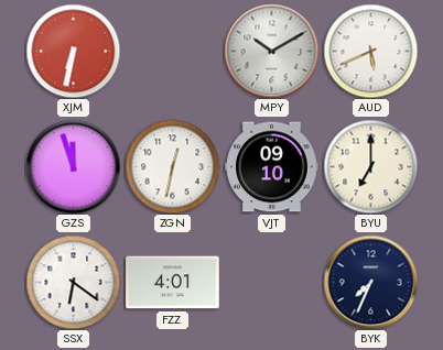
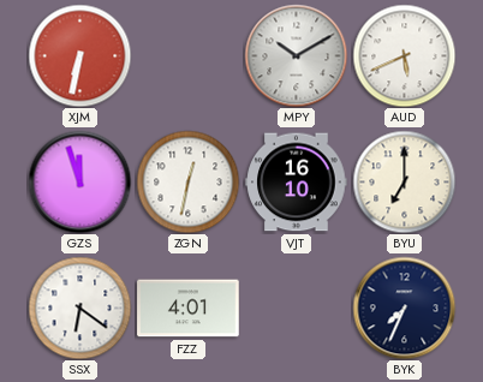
VJT: 09:10 -> 16:10 (297, 183)
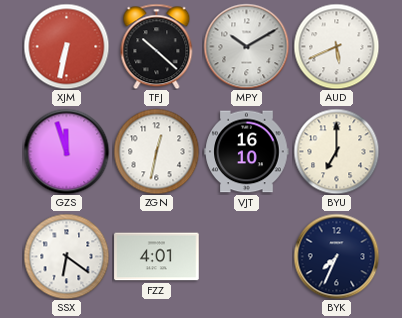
TFJ: none -> 10:22 (157, 46)
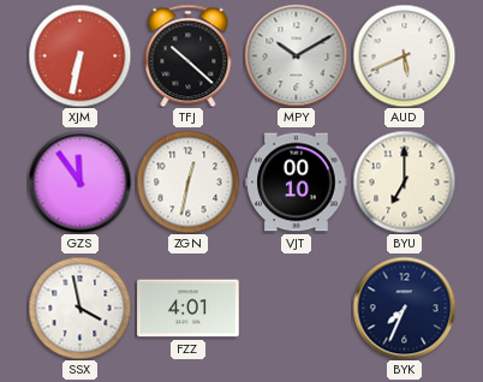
GZS: 11:57 -> 11:54 (79, 181)
VJT: 16:10 -> 00:10 (297, 183)
SSX: 6:21 -> 3:58 (79, 308)
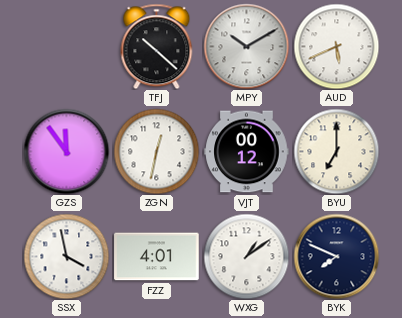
XJM: 6:32 -> none (79, 55)
VJT: 00:10 -> 00:12 (247, 152)
WXG: none -> 1:09 (246, 256)
BYK: 7:34 -> 7:49 (336, 256)
